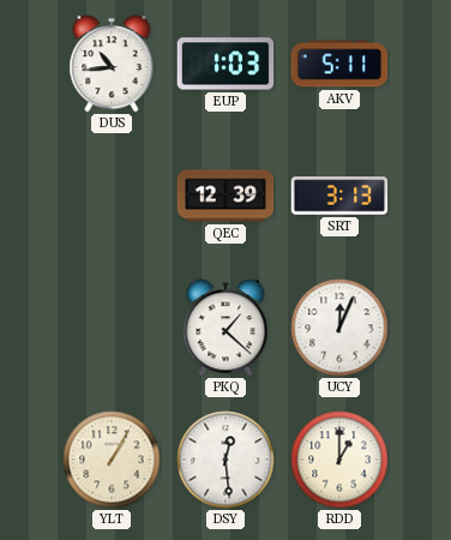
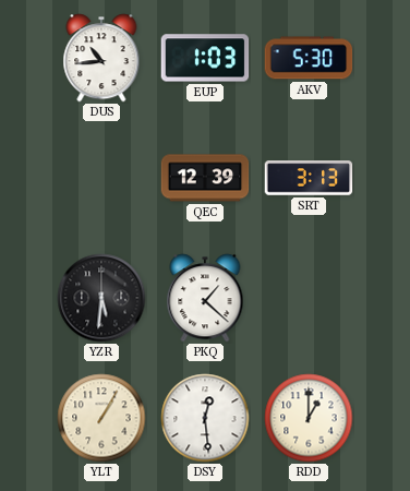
AKV: 5:11 -> 5:30 (309, 58)
YZR: none -> 5:31 (101, 298)
UCY: 12:04 -> none (339, 328)
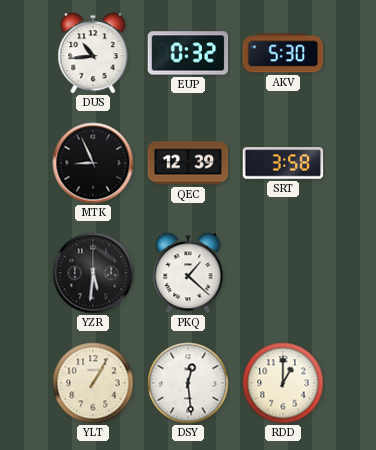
EUP: 1:03 -> 0:32 (188, 53)
MTK: none -> 8:56 (93, 163)
SRT: 3:13 -> 3:58 (283, 163)
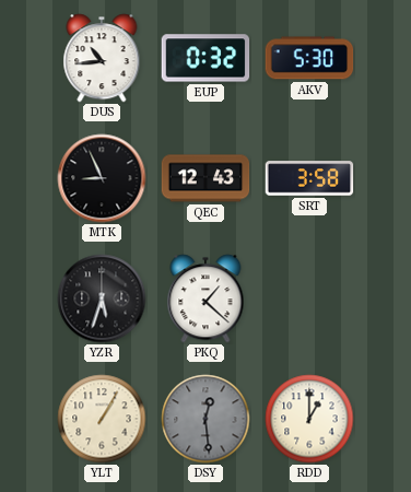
QEC: 12:39 -> 12:43 (205, 178)
YZR: 5:31 -> 5:33 (102, 298)
DSY dial: white -> grey (205, 419)
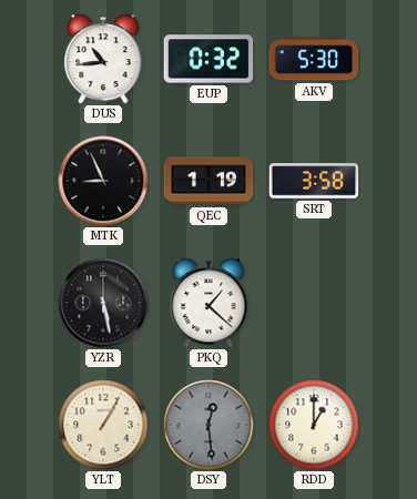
QEC: 12:43 -> 1:19 (208, 181)
YZR: 5:33 -> 5:28 (103, 303)
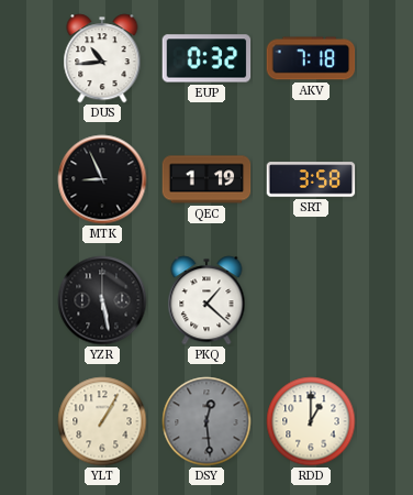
AKV: 5:30 -> 7:18 (311, 58)
